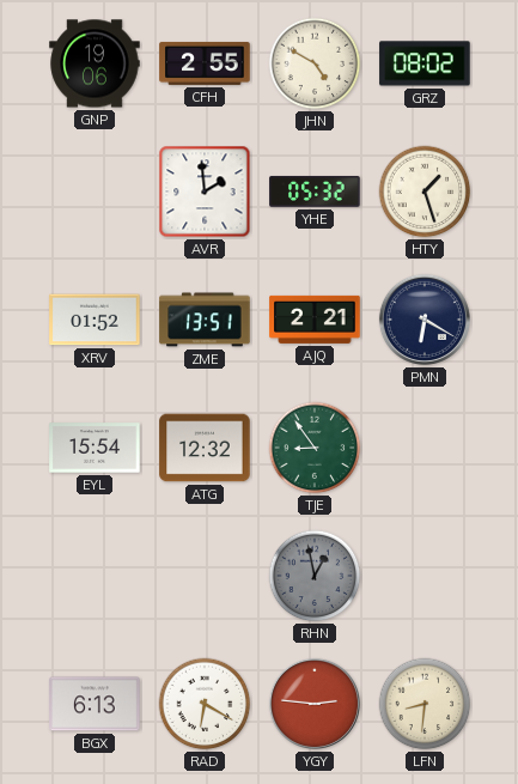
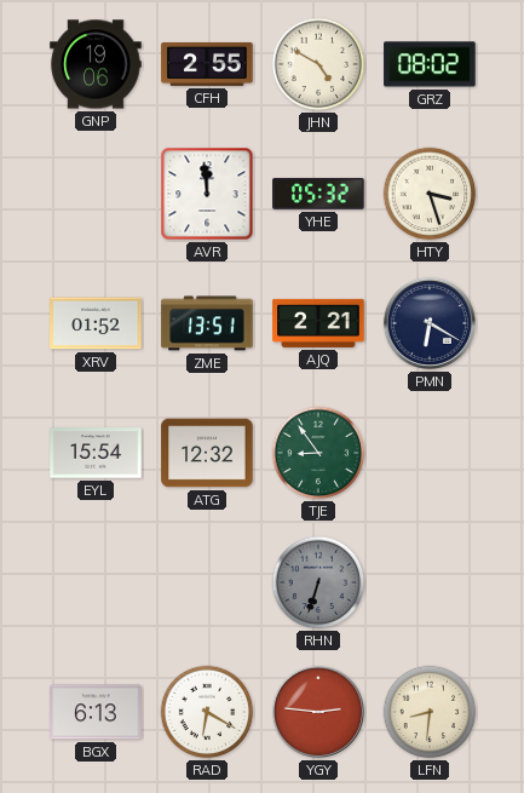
AVR: 1:59 -> 11:59 (207, 194)
HTY: 1:27 -> 3:27 (430, 194)
RHN: 12:58 -> 6:33 (318, 582)
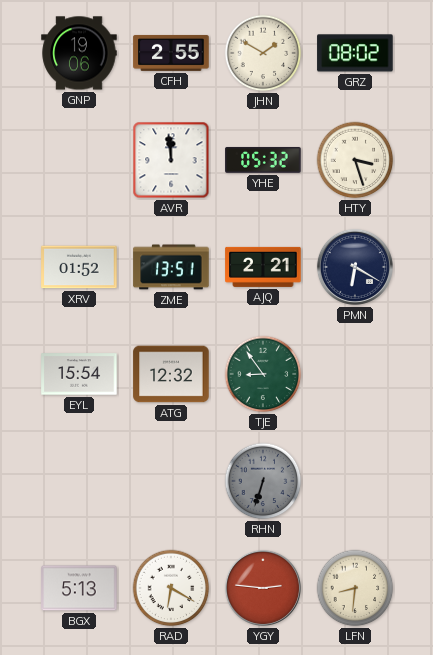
JHN: 4:50 -> 1:50 (263, 53)
BGX: 6:13 -> 5:13 (79, 588)
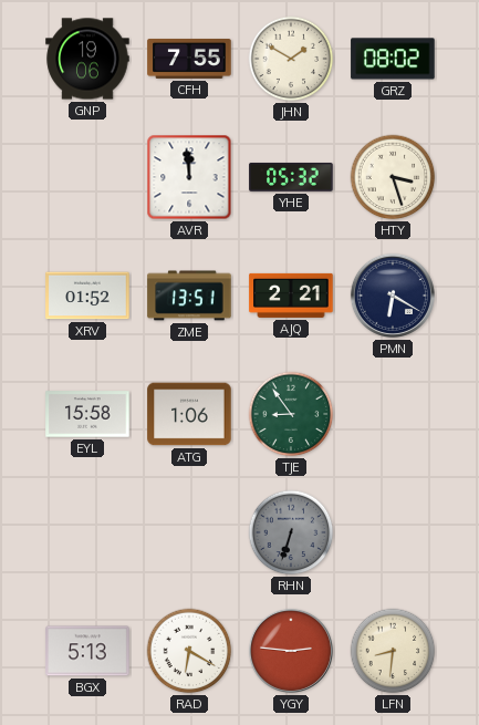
CFH: 2:55 -> 7:55 (189, 59)
EYL: 15:54 -> 15:58 (87, 414)
ATG: 12:32 -> 1:06 (189, 414)
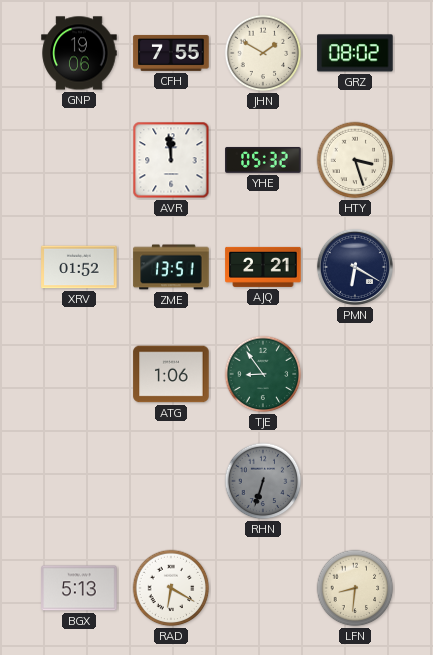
EYL: 15:58 -> none (87, 414)
YGY: 2:46 -> none (291, 651)
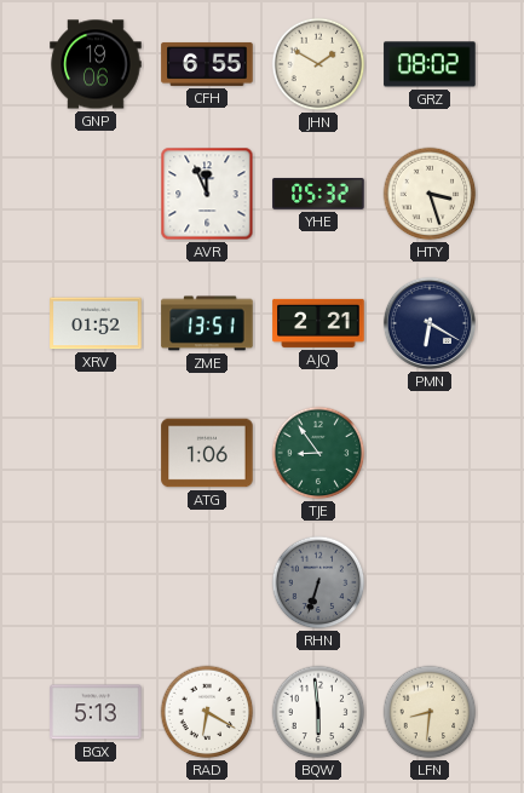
CFH: 7:55 -> 6:55 (207, 64)
AVR: 11:59 -> 11:56 (207, 194)
BQW: none -> 5:59 (318, 712)
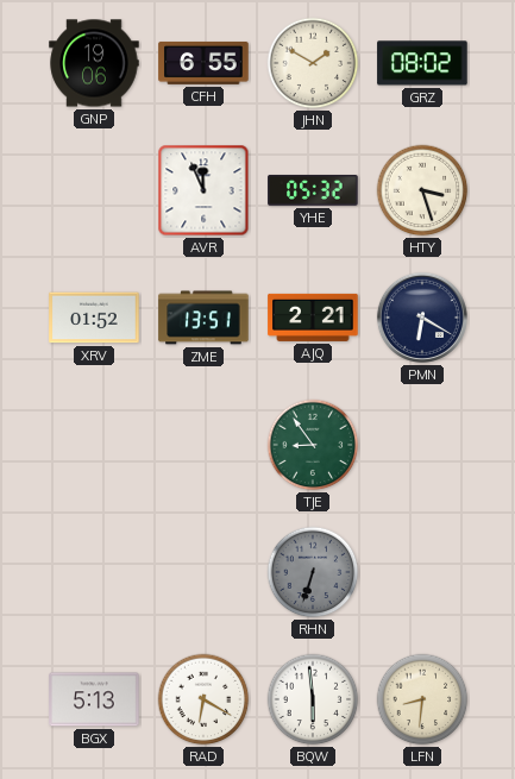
ATG: 1:06 -> none (207, 453)
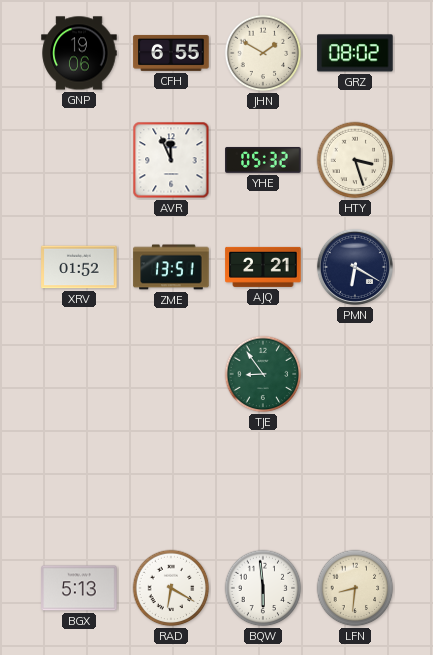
RHN: 6:33 -> none (313, 572)
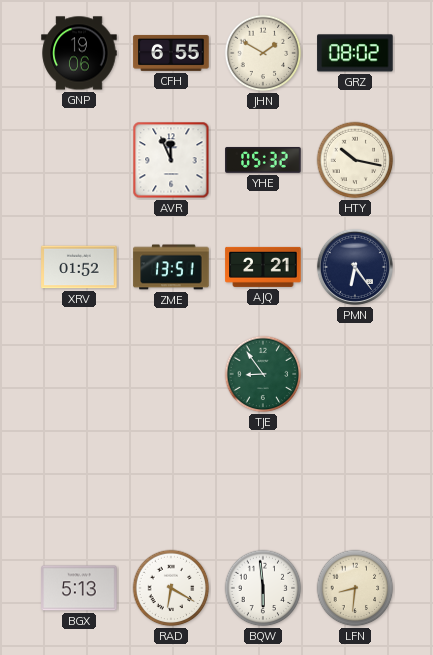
HTY: 3:27 -> 10:17 (355, 160)
PMN: 6:20 -> 6:24 (355, 267)
